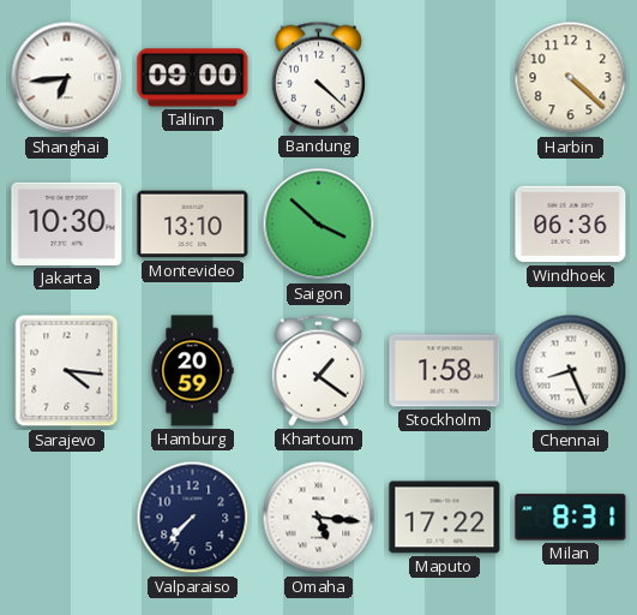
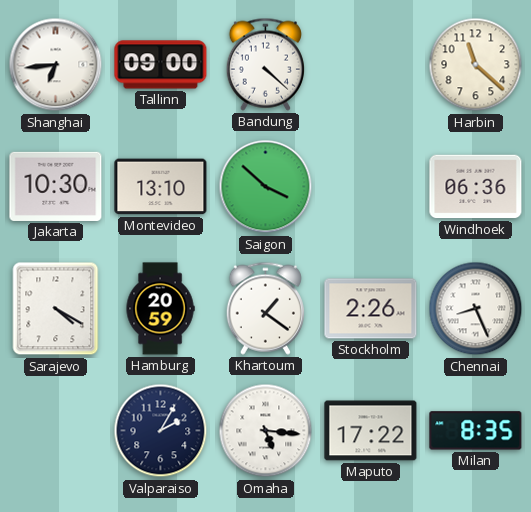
Harbin: 4:22 -> 11:22 (476, 65)
Sarajevo: 4:16 -> 4:20 (56, 309)
Stockholm: 1:58 -> 2:26 (371, 309)
Valparaiso: 7:37 -> 2:05 (161, 431)
Milan: 8:31 -> 8:35 (476, 431)
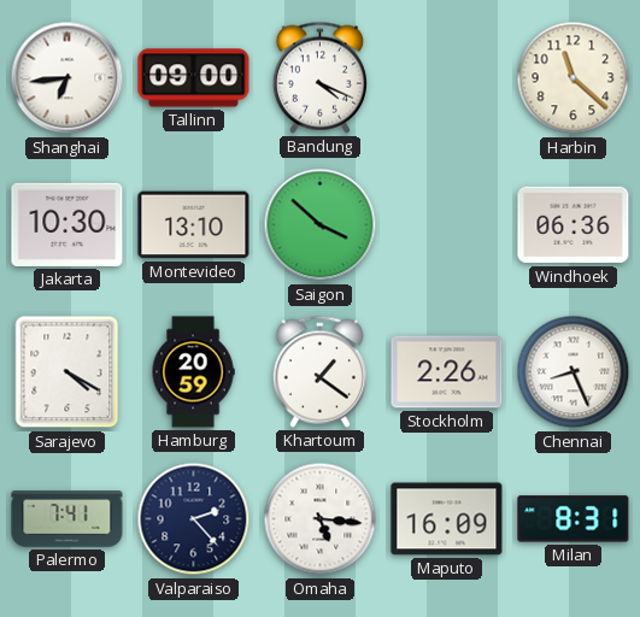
Bandung: 4:22 -> 4:19 (319, 77)
Palermo: none -> 7:41 (67, 519)
Valparaiso: 2:05 -> 2:23 (194, 519)
Maputo: 17:22 -> 16:09 (447, 519)
Milan: 8:35 -> 8:31 (574, 519)
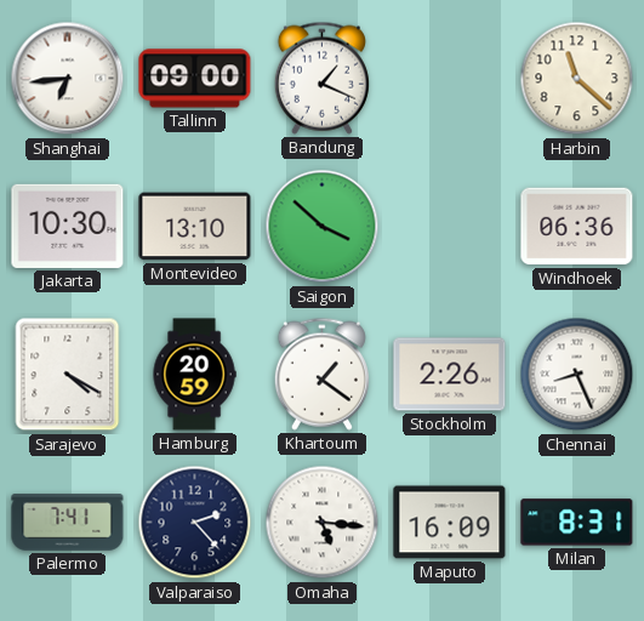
Bandung: 4:19 -> 1:19 (321, 78)
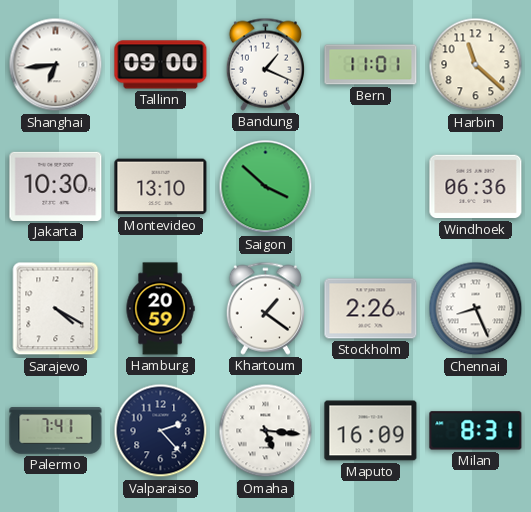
Bern: none -> 11:01 (371, 65)
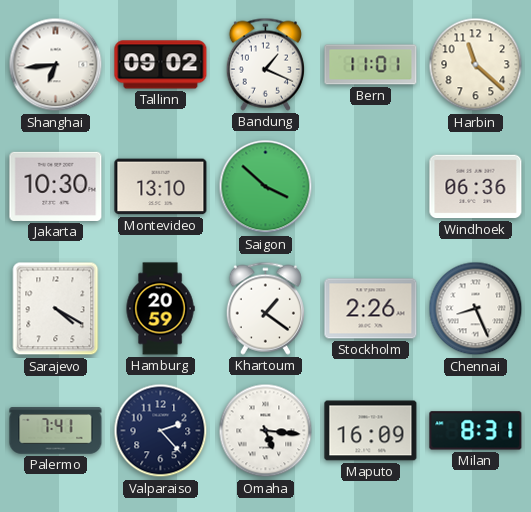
Tallinn: 09:00 -> 09:02 (161, 65)
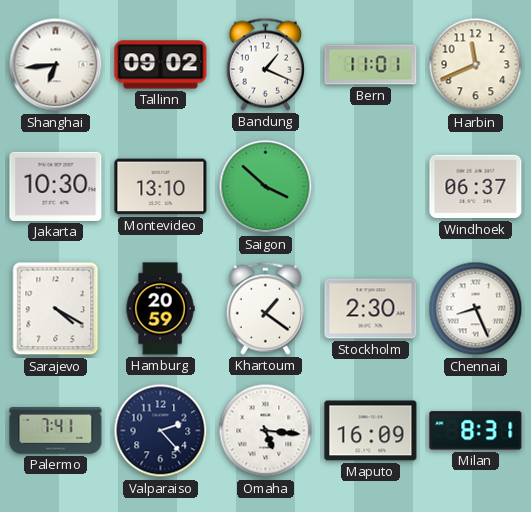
Harbin: 11:22 -> 11:41 (476, 65)
Windhoek: 06:36 -> 06:37 (476, 187)
Stockholm: 2:26 -> 2:30 (371, 309)
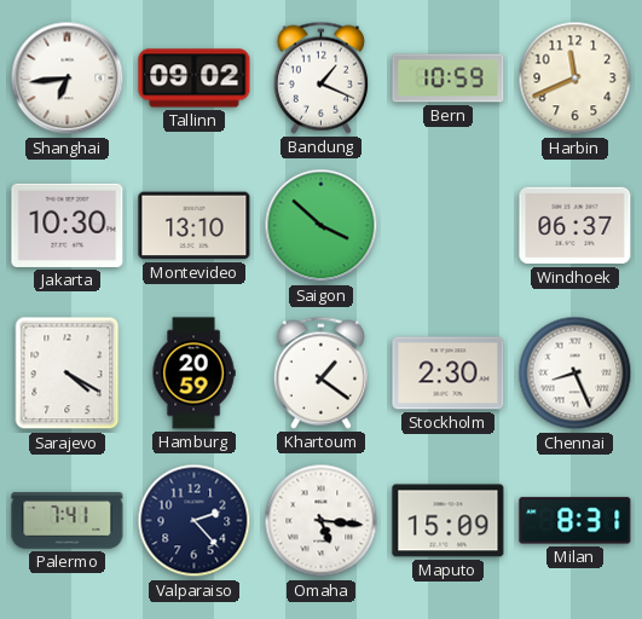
Bern: 11:01 -> 10:59 (449, 79)
Maputo: 16:09 -> 15:09 (449, 521)
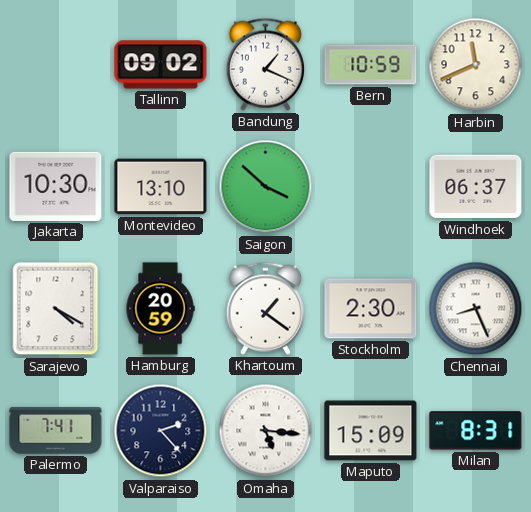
Shanghai: 6:44 -> none (68, 79)
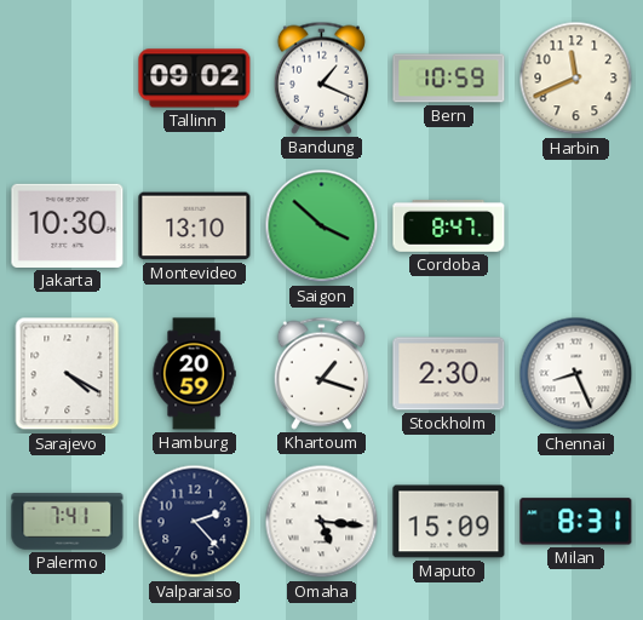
Cordoba: none -> 8:47 (449, 225)
Windhoek: 06:37 -> none (476, 187)
Khartoum: 1:21 -> 1:18 (321, 373)
